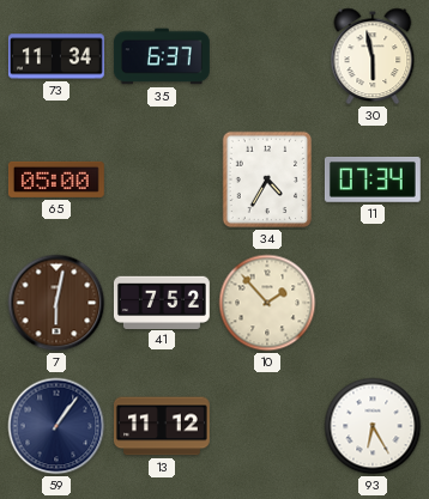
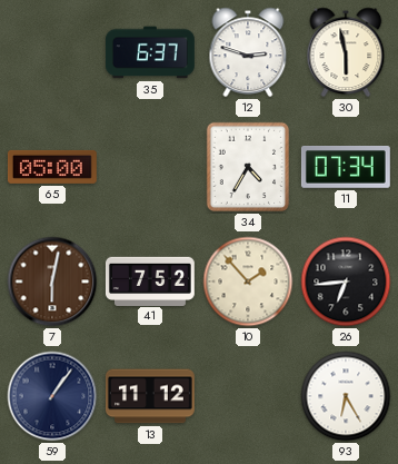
73: 11:34 -> none (56, 56)
12: none -> 2:48 (248, 52)
26: none -> 6:44 (346, 282)
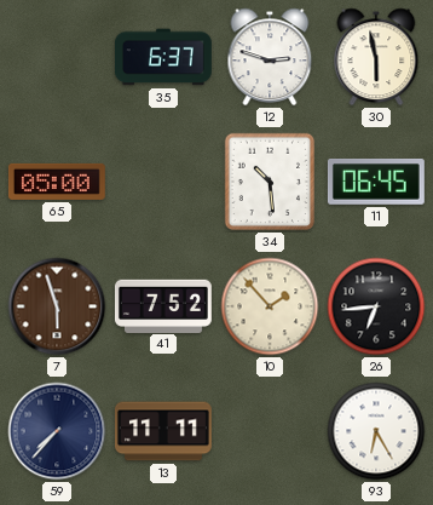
34: 4:35 -> 10:29 (270, 182)
11: 07:34 -> 06:45 (376, 183)
7: 6:02 -> 5:57 (57, 306)
59: 1:06 -> 7:37 (57, 431)
13: 11:12 -> 11:11 (163, 431)
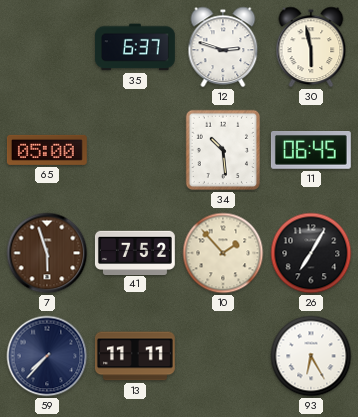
26: 6:44 -> 7:05 (311, 253)
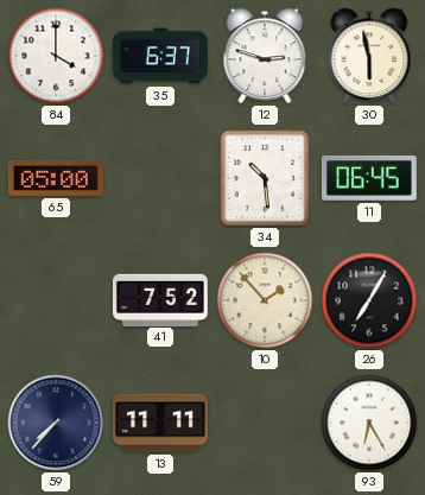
84: none -> 4:00 (56, 56)
7: 5:57 -> none (47, 253)
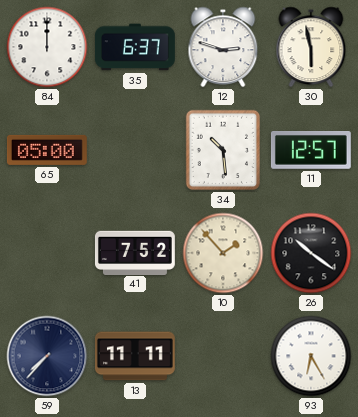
84: 4:00 -> 12:00 (47, 47)
11: 06:45 -> 12:57 (311, 151)
26: 7:05 -> 10:21 (311, 253)
